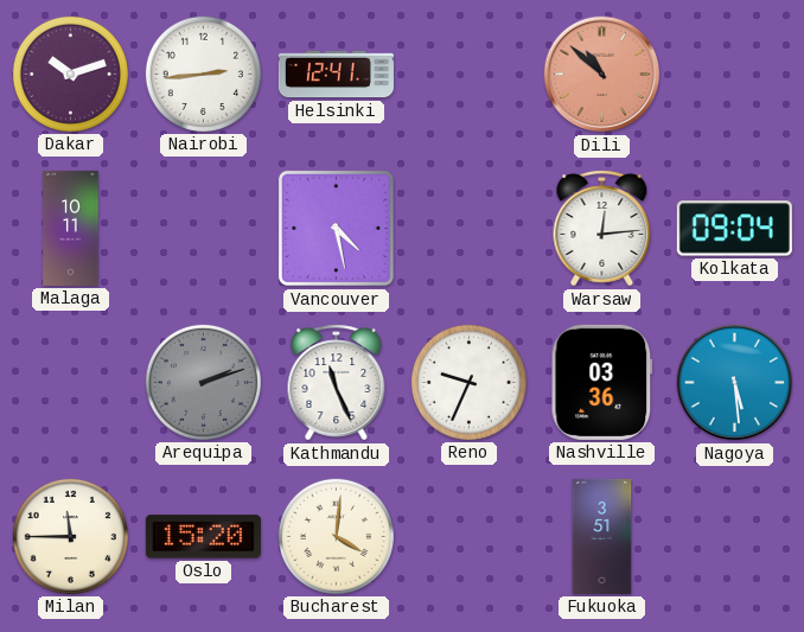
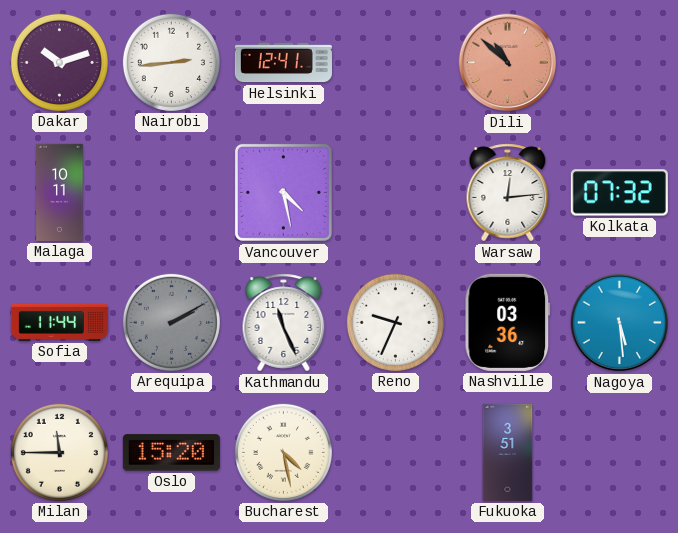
Kolkata: 09:04 -> 07:32 (619, 193)
Sofia: none -> 11:44 (59, 322)
Arequipa: 2:12 -> 2:10 (171, 322)
Bucharest: 4:01 -> 4:28 (283, 452)
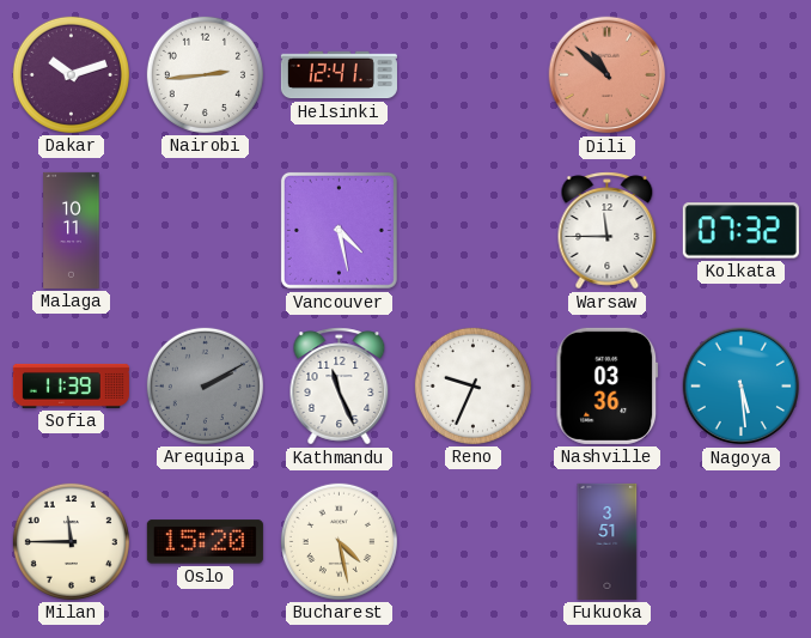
Warsaw: 12:14 -> 11:45 (608, 231)
Sofia: 11:44 -> 11:39 (71, 385)
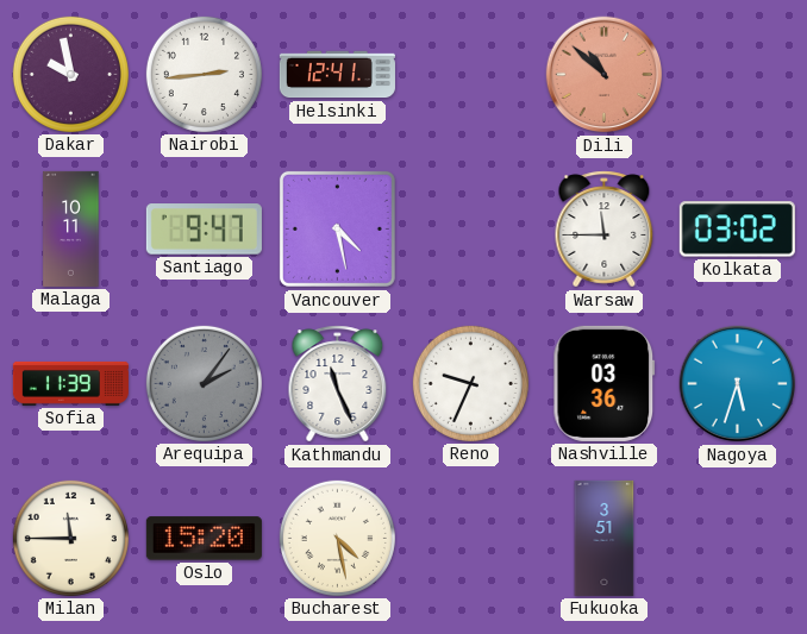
Dakar: 10:12 -> 9:58 (70, 74)
Santiago: none -> 9:47 (204, 230)
Kolkata: 07:32 -> 03:02 (737, 230)
Arequipa: 2:10 -> 2:06 (204, 383)
Nagoya: 5:29 -> 5:33 (738, 384)
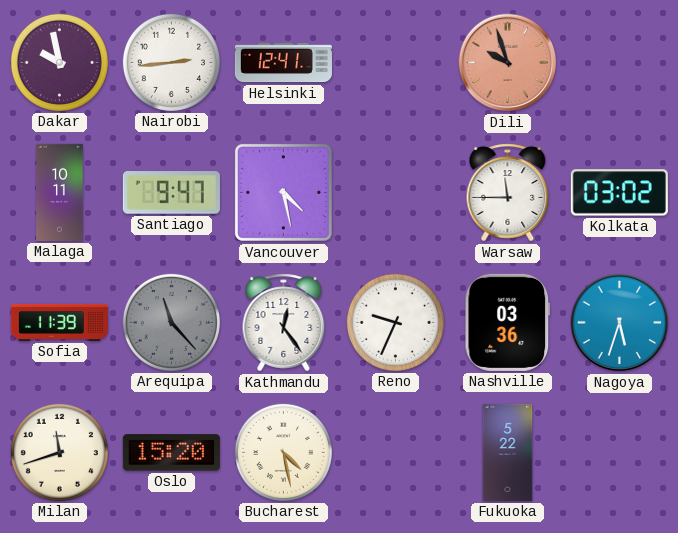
Dili: 10:52 -> 9:57 (508, 63)
Arequipa: 2:06 -> 11:23 (171, 322)
Kathmandu: 11:26 -> 12:24 (284, 323)
Milan: 11:45 -> 11:42 (59, 452)
Fukuoka: 3:51 -> 5:22 (508, 452)
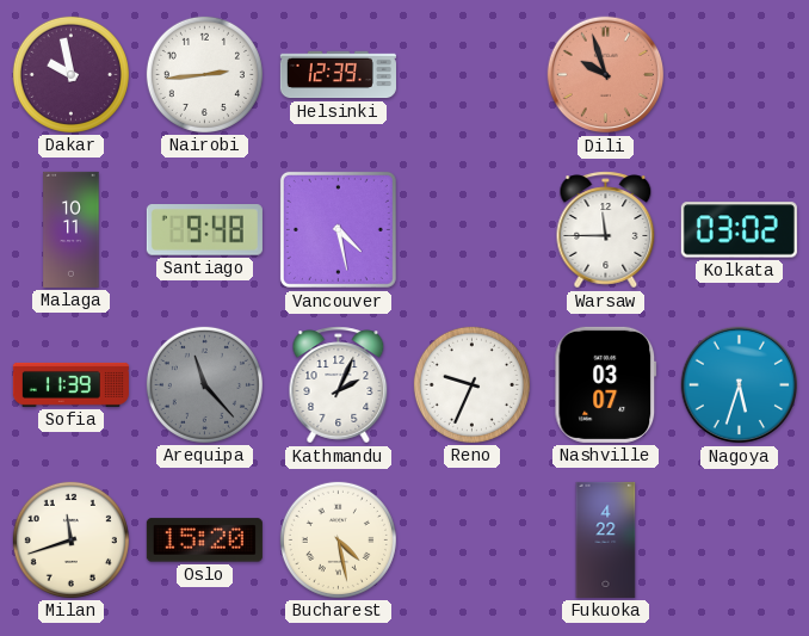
Helsinki: 12:41 -> 12:39 (338, 75)
Santiago: 9:47 -> 9:48 (204, 230)
Kathmandu: 12:24 -> 2:04 (339, 385)
Nashville: 03:36 -> 03:07 (606, 384)
Fukuoka: 5:22 -> 4:22 (606, 539)
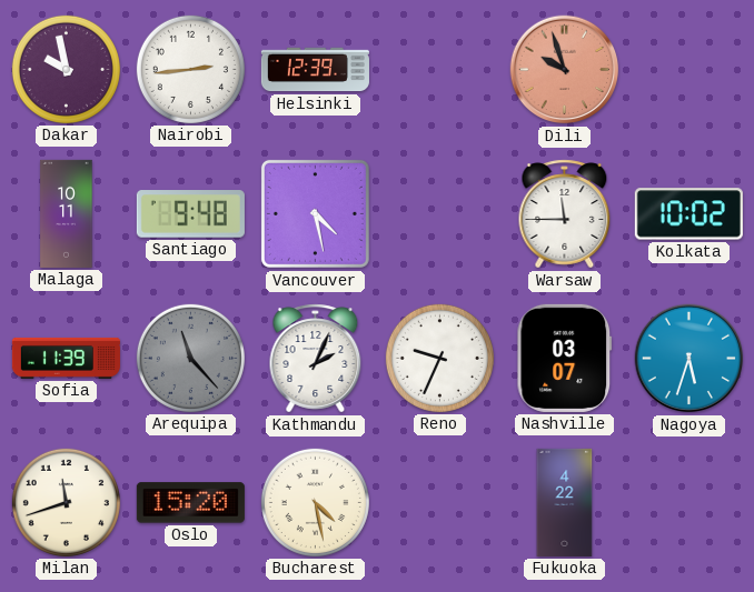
Kolkata: 03:02 -> 10:02 (688, 214)
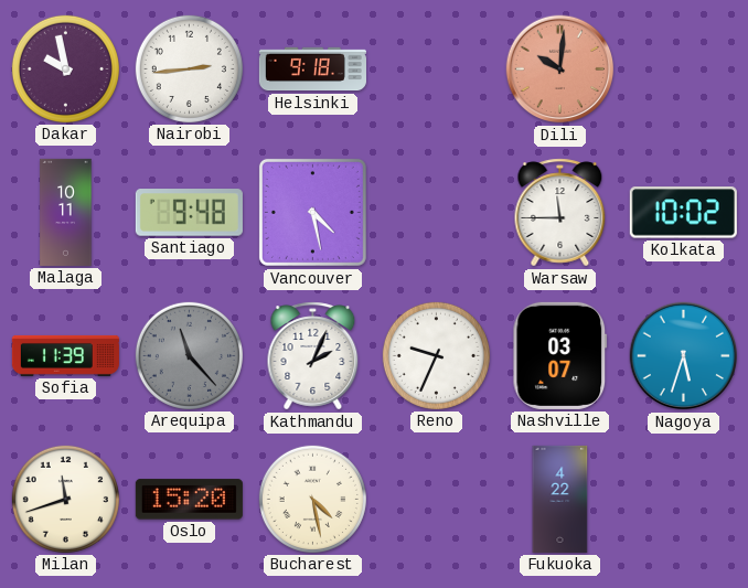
Helsinki: 12:39 -> 9:18 (312, 70)
Dili: 9:57 -> 10:01 (560, 70)
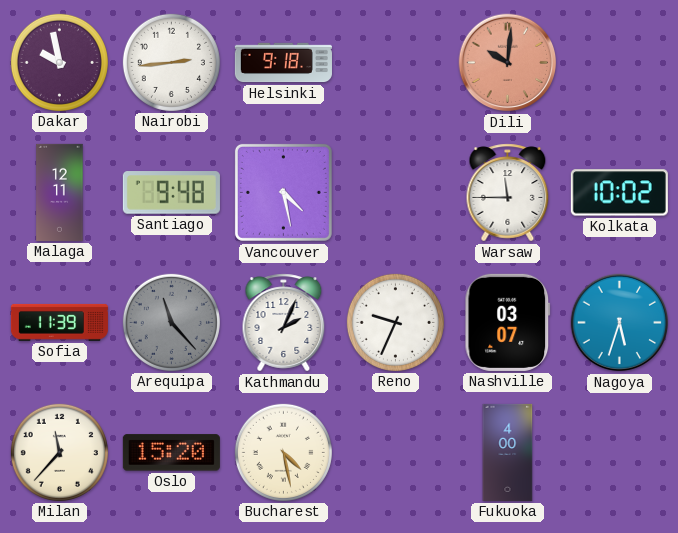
Malaga: 10:11 -> 12:11 (60, 192)
Milan: 11:42 -> 11:37 (59, 452)
Fukuoka: 4:22 -> 4:00 (508, 452)
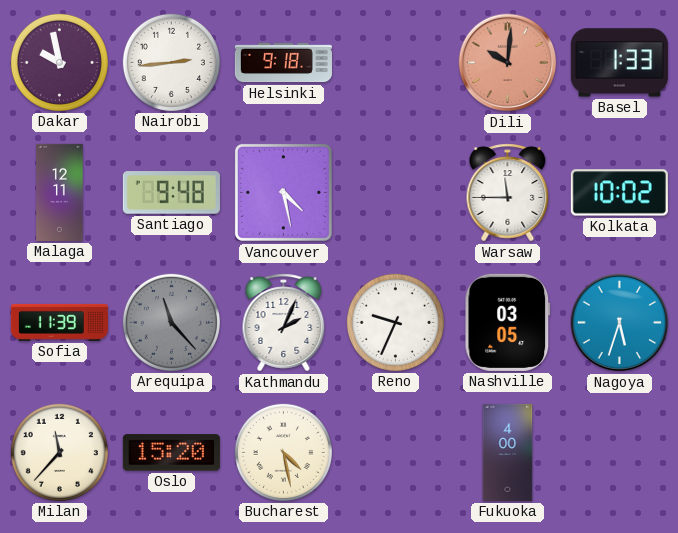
Basel: none -> 1:33 (619, 63)
Nashville: 03:07 -> 03:05 (508, 322)
